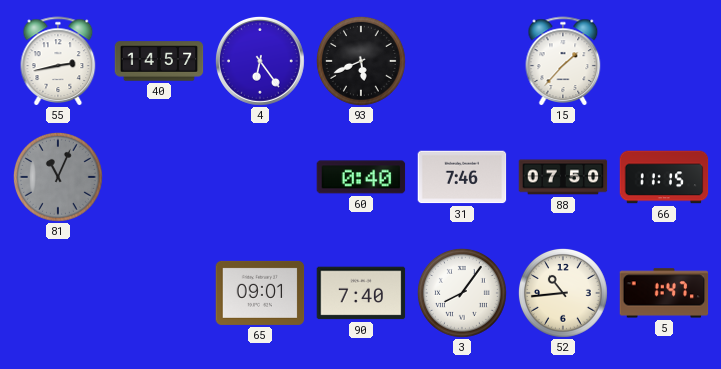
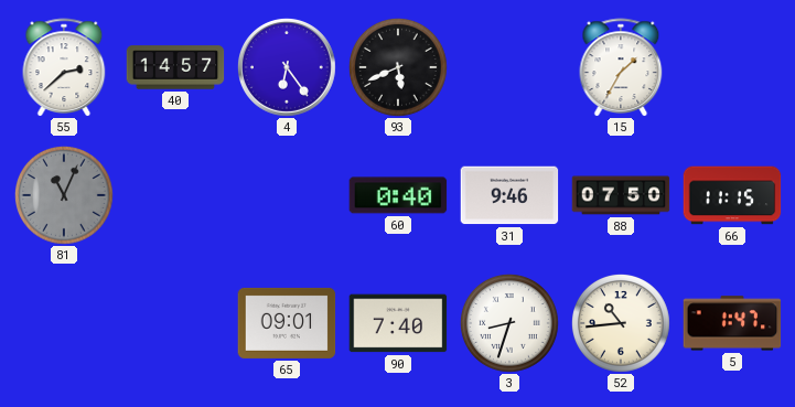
55: 2:43 -> 2:38 (64, 67)
15: 1:37 -> 1:35 (621, 67)
31: 7:46 -> 9:46 (509, 195)
3: 8:06 -> 8:33 (509, 323)
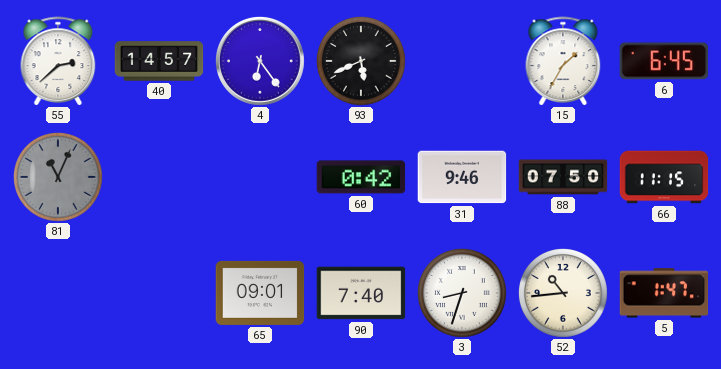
6: none -> 6:45 (664, 61)
60: 0:40 -> 0:42 (361, 177)
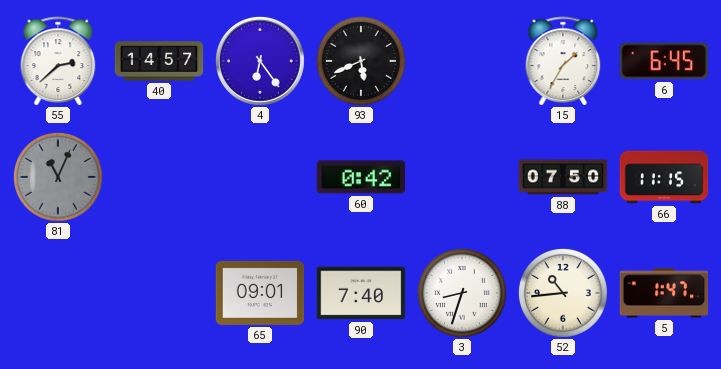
31: 9:46 -> none (462, 177)
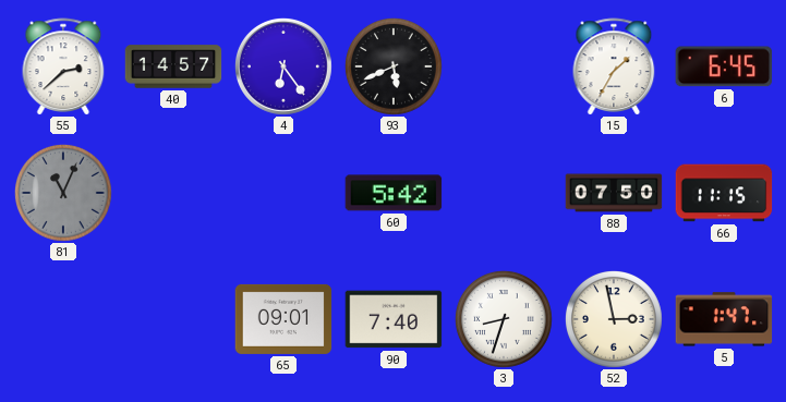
60: 0:42 -> 5:42 (394, 193)
52: 10:44 -> 2:58 (614, 319)
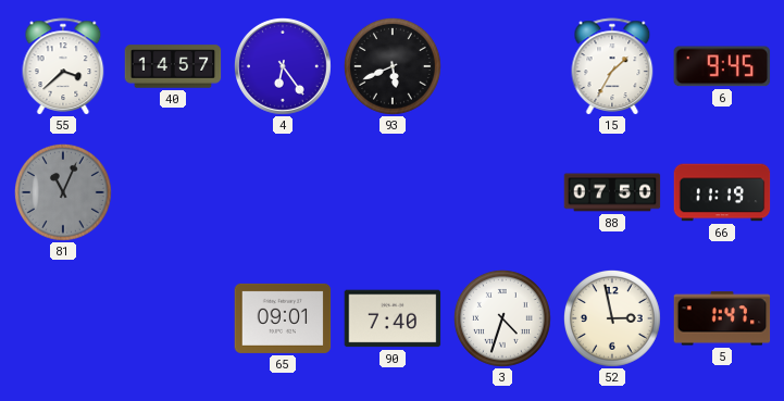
55: 2:38 -> 3:38 (63, 66)
6: 6:45 -> 9:45 (722, 66)
60: 5:42 -> none (394, 193)
66: 11:15 -> 11:19 (722, 192)
3: 8:33 -> 4:33 (502, 318)
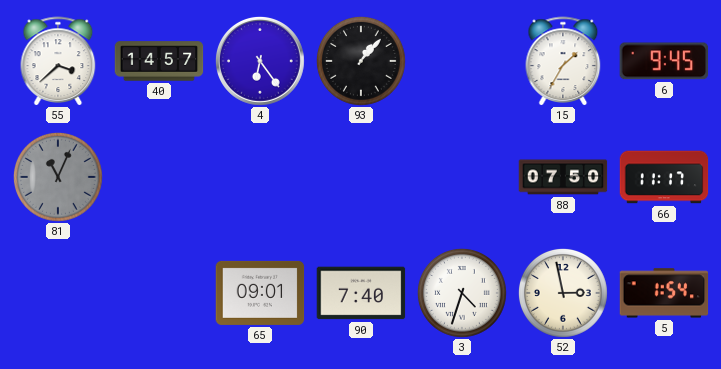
93: 5:41 -> 1:07 (361, 61)
66: 11:19 -> 11:17 (664, 177)
5: 1:47 -> 1:54 (664, 293)
